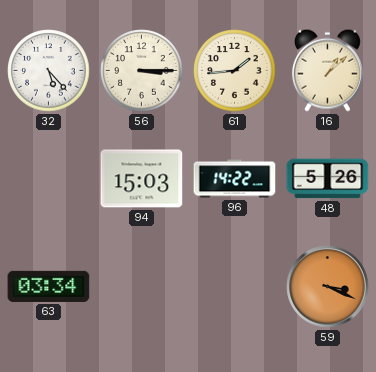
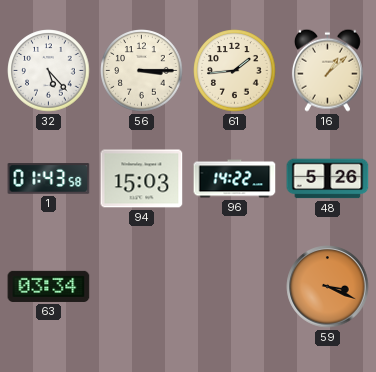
1: none -> 01:43 (49, 179)
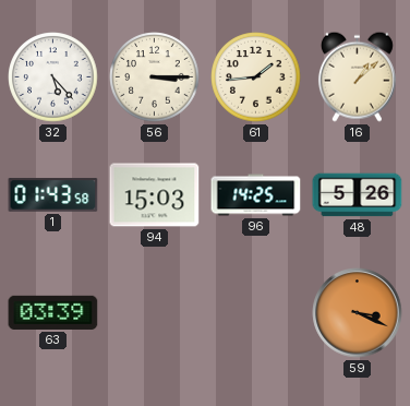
96: 14:22 -> 14:25 (256, 195)
63: 03:34 -> 03:39 (53, 312)
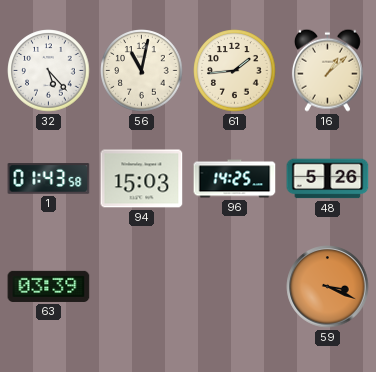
56: 3:15 -> 11:02 (142, 71)
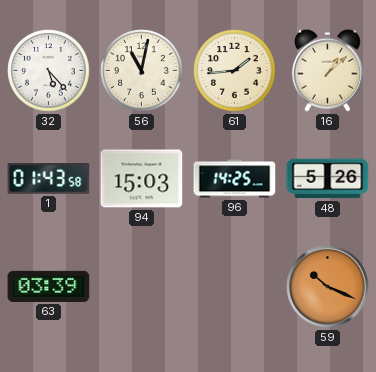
59: 3:19 -> 10:19 (328, 287)
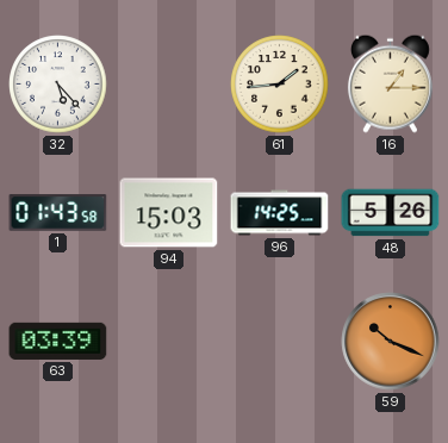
56: 11:02 -> none (142, 71)
16: 1:08 -> 1:15 (390, 83)
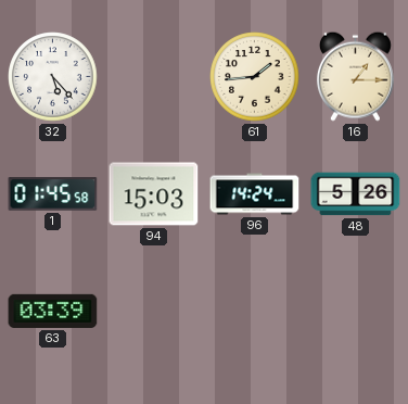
1: 01:43 -> 01:45 (53, 194)
96: 14:25 -> 14:24 (255, 194)
59: 10:19 -> none (391, 342)
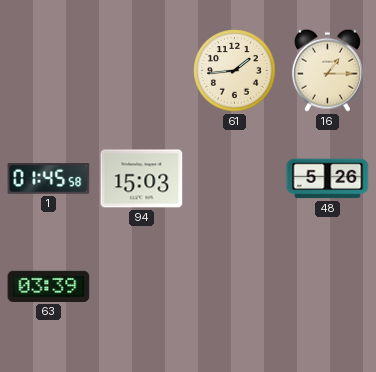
32: 5:23 -> none (53, 77)
96: 14:24 -> none (255, 194)
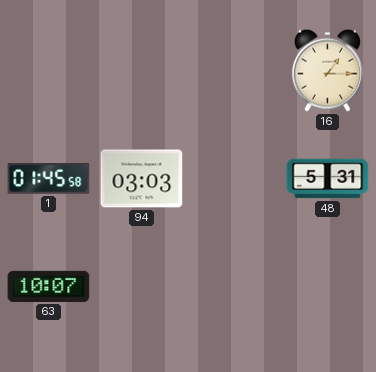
61: 1:44 -> none (235, 71)
94: 15:03 -> 03:03 (142, 179)
48: 5:26 -> 5:31 (328, 179)
63: 03:39 -> 10:07 (49, 286)
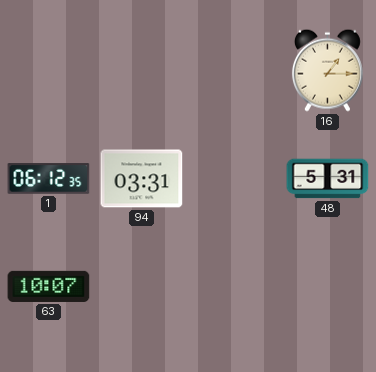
1: 01:45 -> 06:12 (49, 179)
94: 03:03 -> 03:31 (142, 179)
